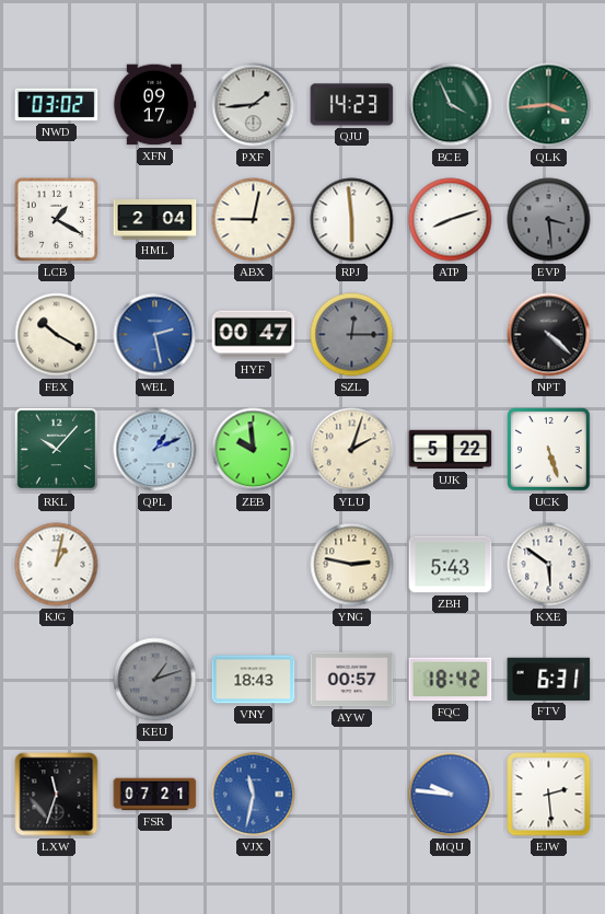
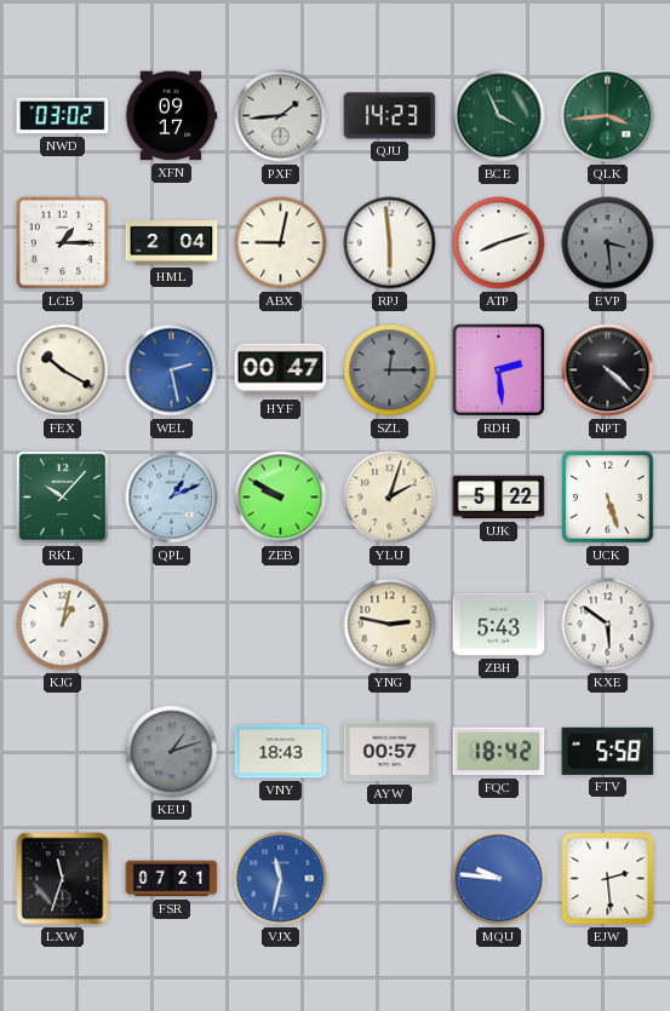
LCB: 1:20 -> 1:15 (62, 242)
RDH: none -> 2:29 (498, 369)
ZEB: 9:59 -> 9:50 (281, 498)
FTV: 6:31 -> 5:58 (608, 751)
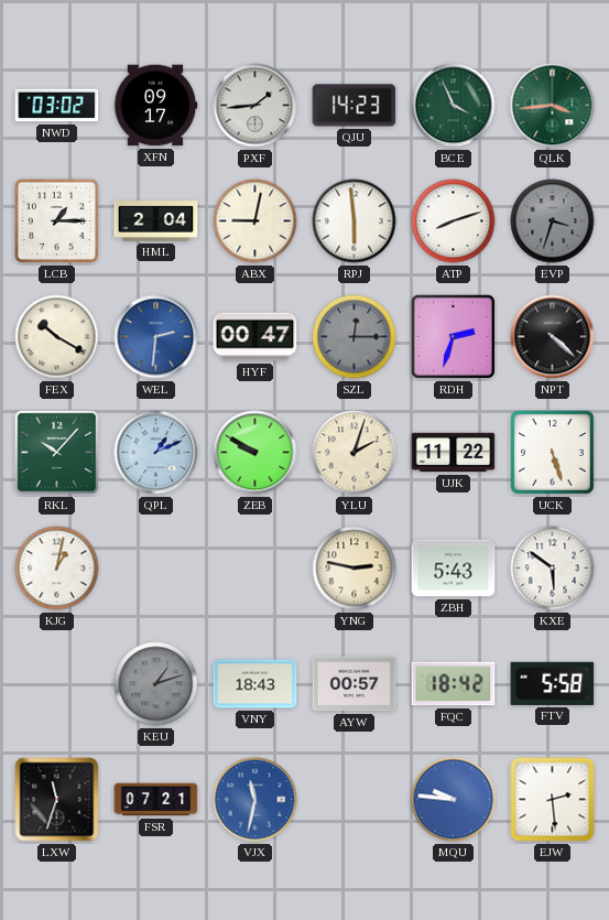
EVP: 3:29 -> 3:33 (553, 221)
WEL: 2:28 -> 2:31 (156, 337)
RDH: 2:29 -> 2:33 (453, 336)
UJK: 5:22 -> 11:22 (454, 453)
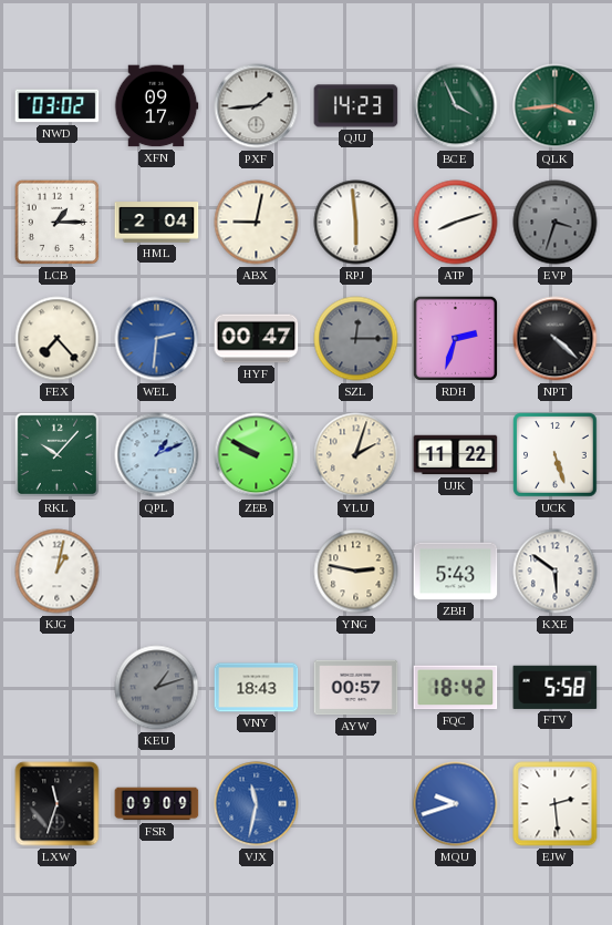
FEX: 10:20 -> 7:23 (58, 339)
FSR: 07:21 -> 09:09 (157, 804)
MQU: 9:46 -> 9:42 (456, 804)
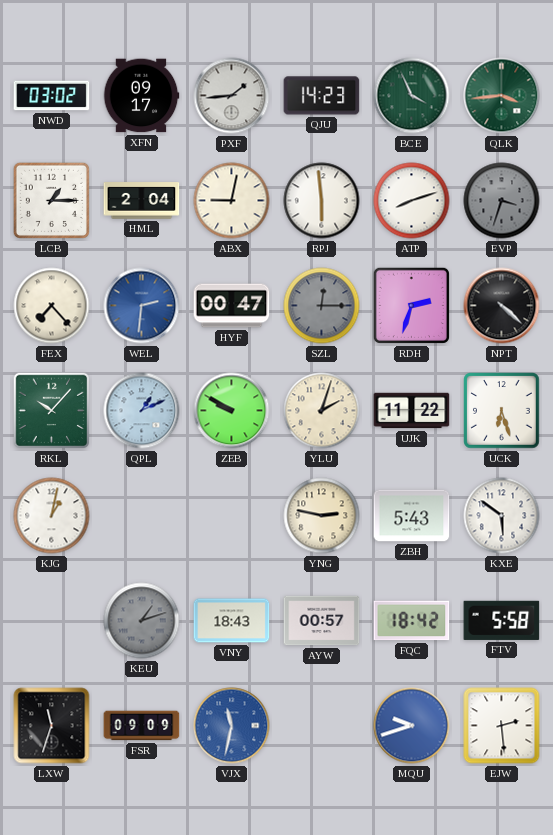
UCK: 5:27 -> 6:27 (502, 411)
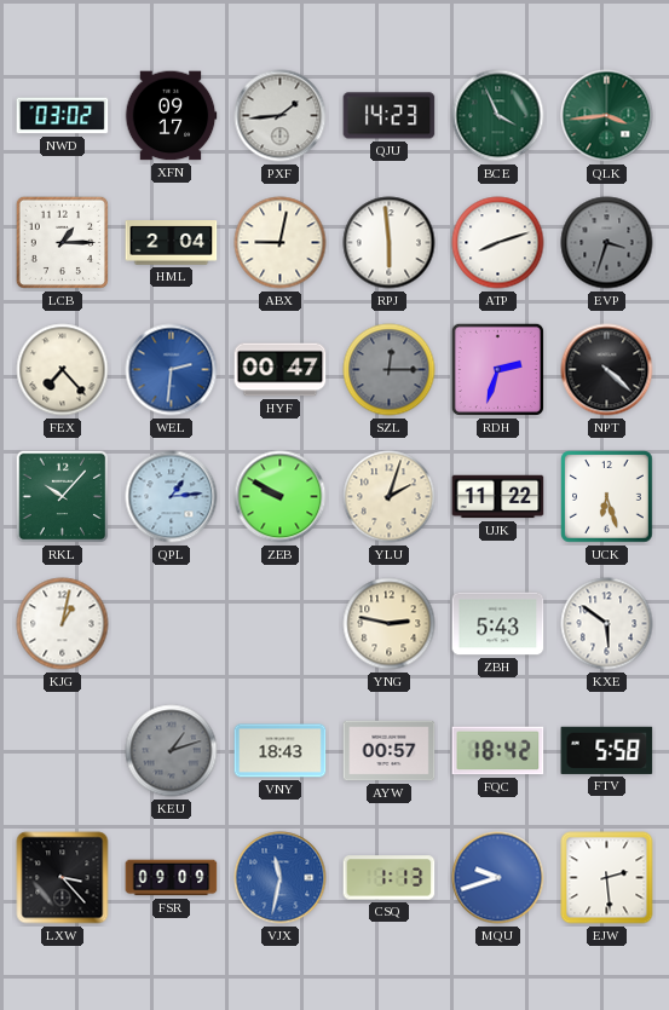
QPL: 1:11 -> 1:14 (172, 497)
LXW: 11:33 -> 3:23 (63, 878)
CSQ: none -> 1:13 (390, 878)
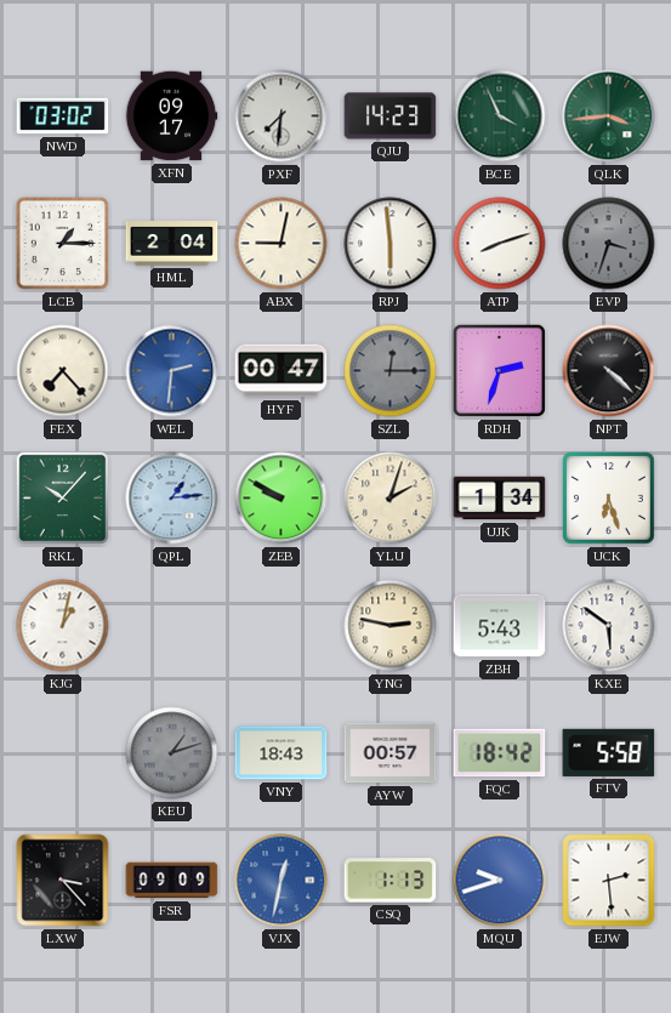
PXF: 1:44 -> 7:31 (282, 116)
UJK: 11:22 -> 1:34 (500, 499)
VJX: 11:32 -> 12:32 (282, 881)
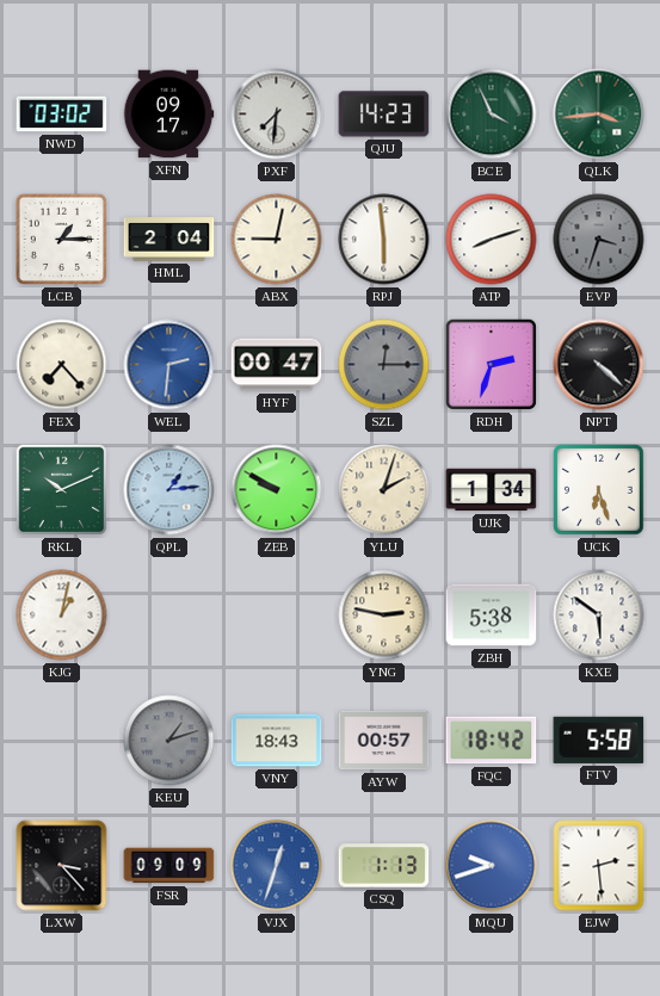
RKL: 10:07 -> 10:11 (62, 490)
ZBH: 5:43 -> 5:38 (492, 615)
VJX: 12:32 -> 12:33 (277, 866)
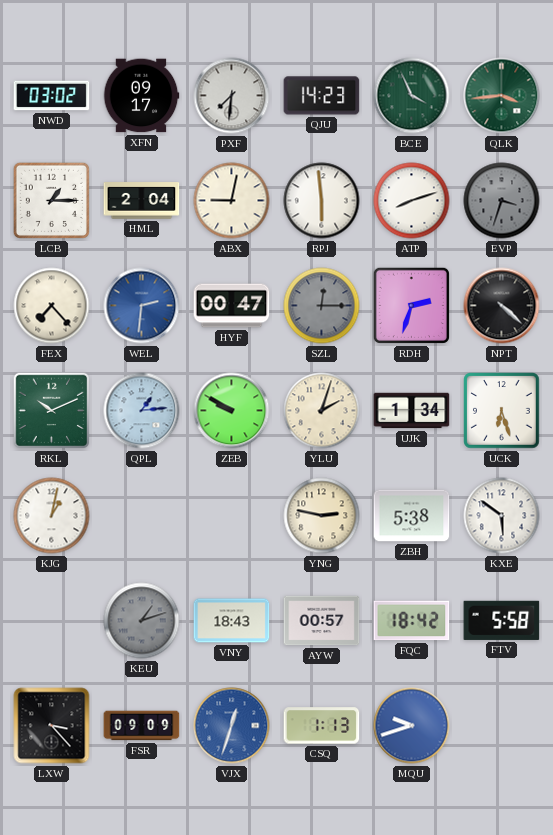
EJW: 2:29 -> none (599, 866)
